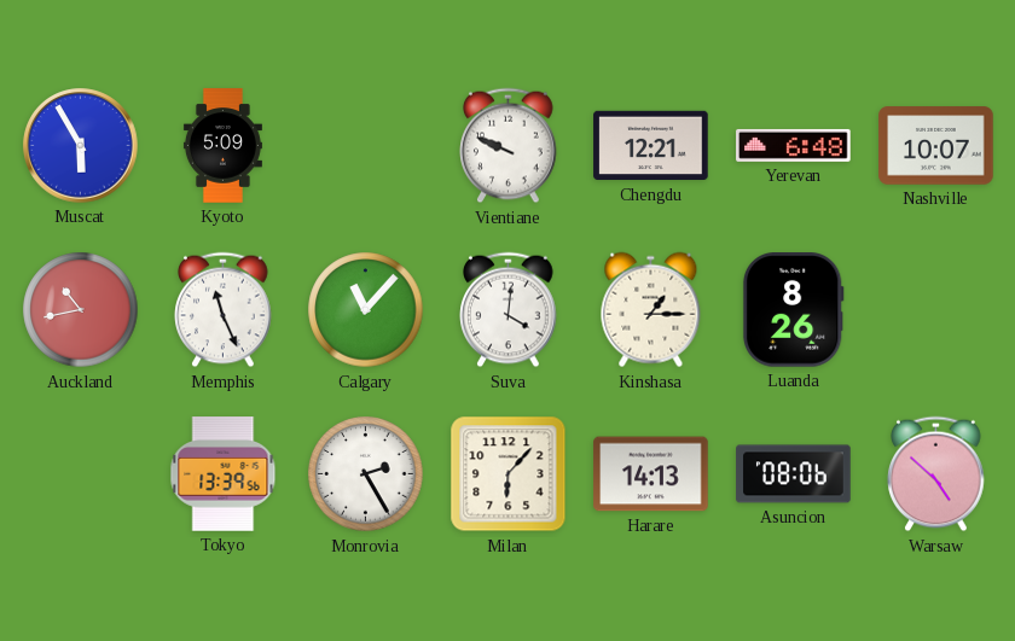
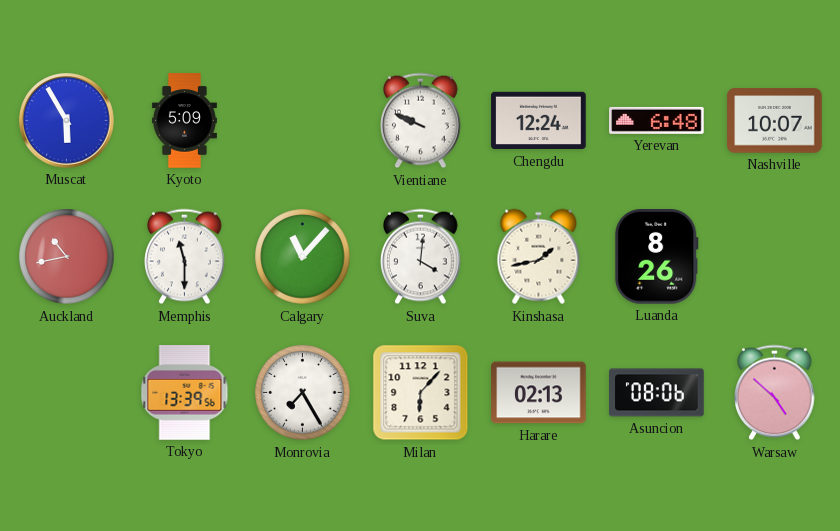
Chengdu: 12:21 -> 12:24 (539, 121)
Memphis: 11:26 -> 11:30 (185, 257)
Kinshasa: 1:15 -> 1:43 (539, 257)
Monrovia: 2:25 -> 7:25 (303, 393)
Harare: 14:13 -> 02:13 (539, 393)
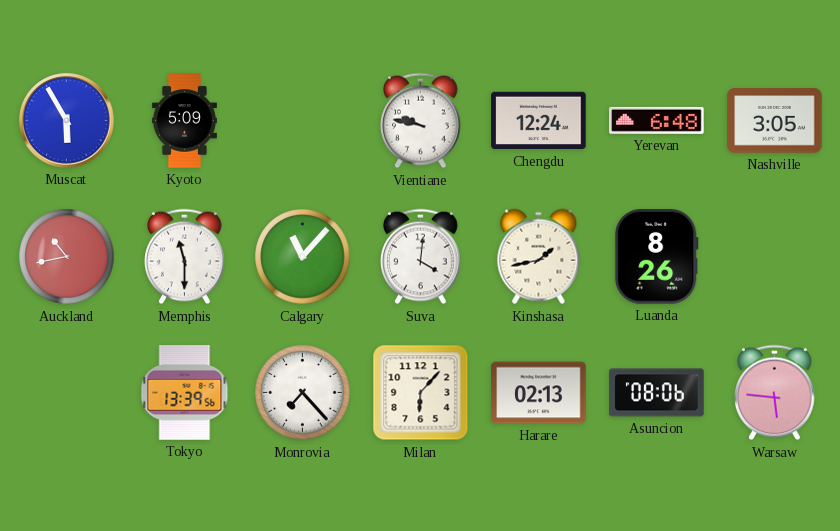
Vientiane: 9:49 -> 9:47 (421, 121)
Nashville: 10:07 -> 3:05 (775, 121)
Monrovia: 7:25 -> 7:23 (303, 393)
Warsaw: 4:52 -> 5:46 (775, 393)
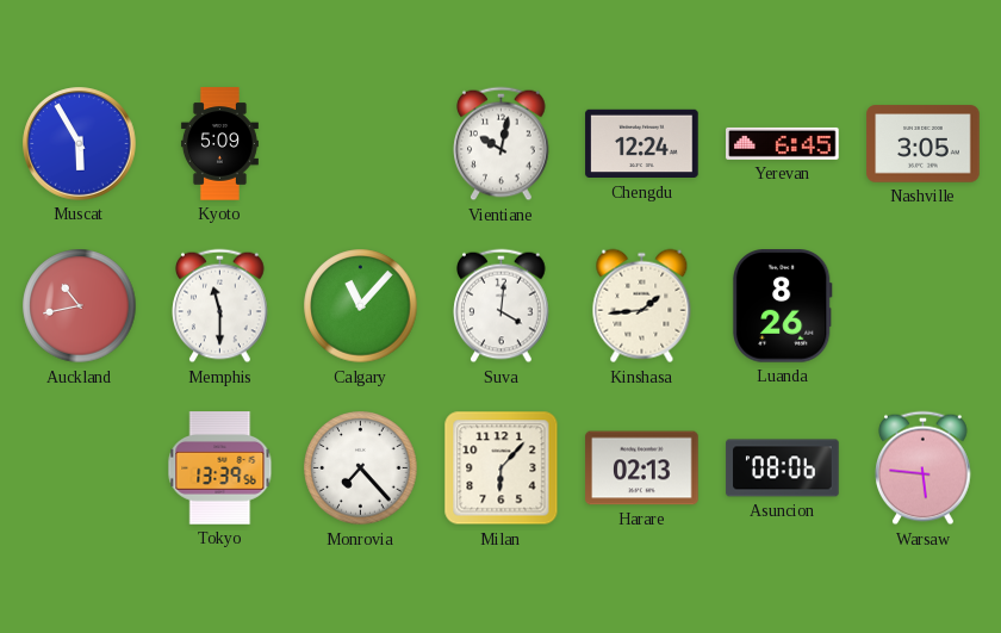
Vientiane: 9:47 -> 10:02 (502, 144)
Yerevan: 6:48 -> 6:45 (783, 143)
Kinshasa: 1:43 -> 1:44 (642, 306)
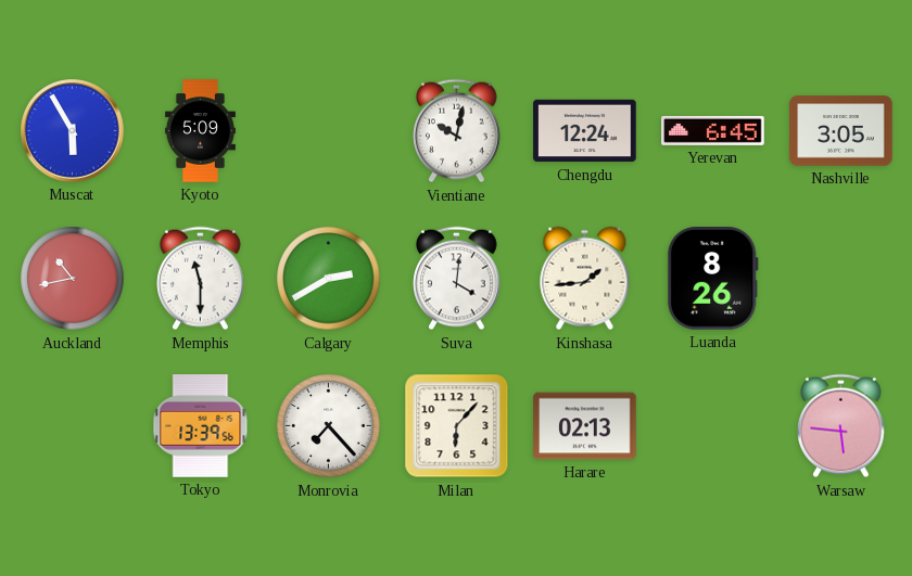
Calgary: 11:07 -> 2:40 (329, 279)
Asuncion: 08:06 -> none (783, 468)
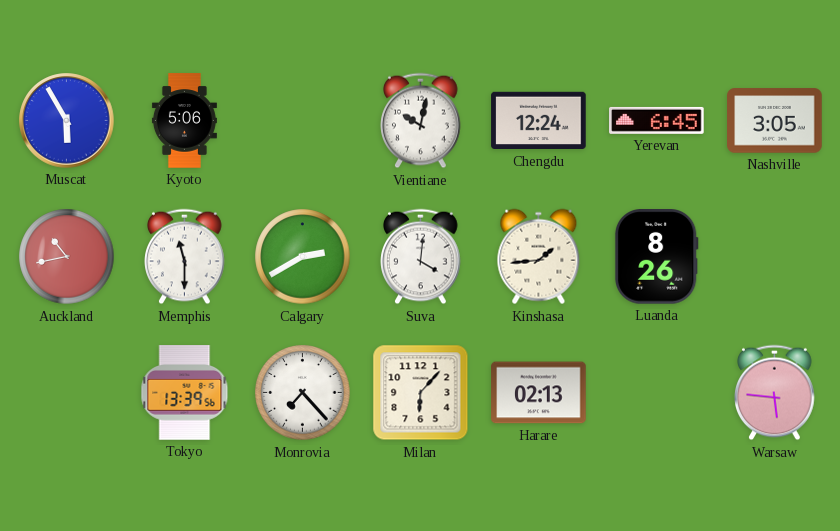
Kyoto: 5:09 -> 5:06 (184, 121)
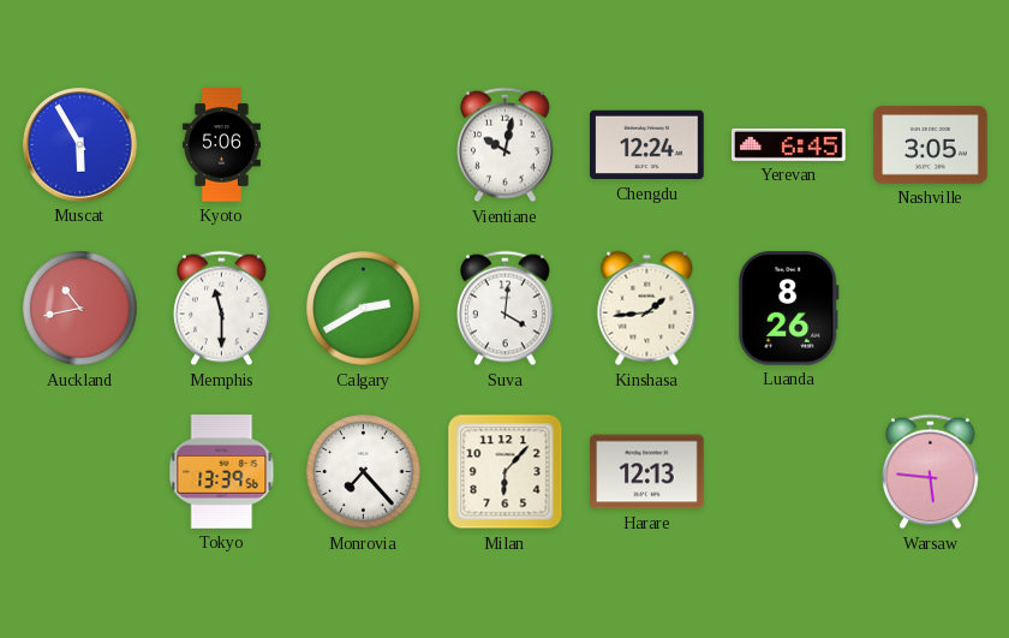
Harare: 02:13 -> 12:13 (647, 472)
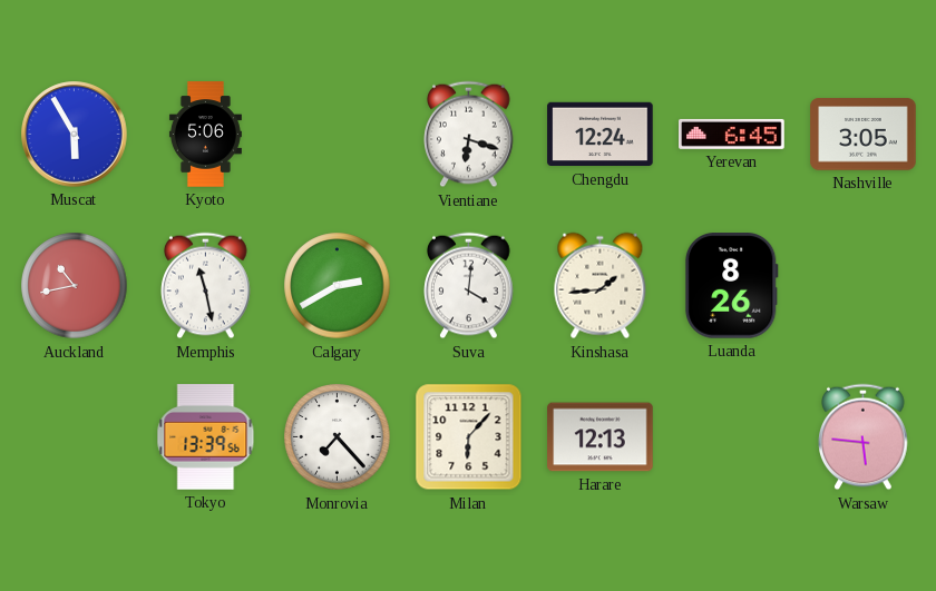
Vientiane: 10:02 -> 6:18 (469, 135)
Memphis: 11:30 -> 11:28 (206, 286)
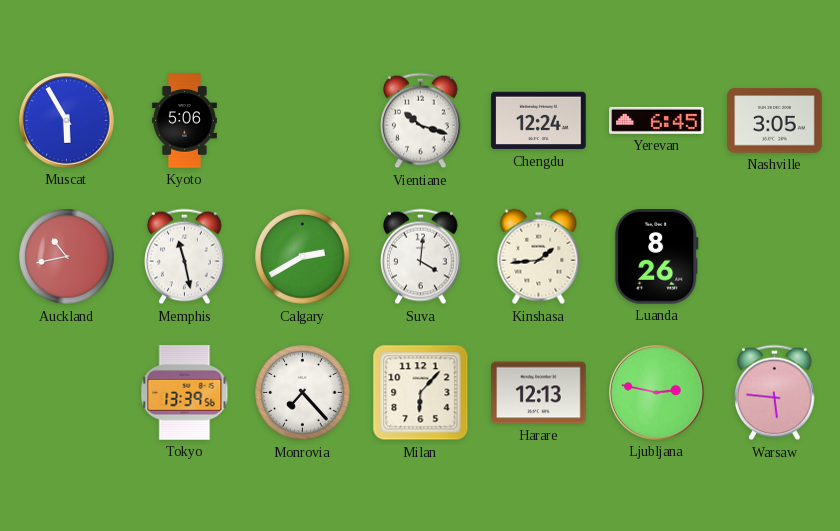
Vientiane: 6:18 -> 10:18 (421, 121)
Ljubljana: none -> 2:47 (657, 393)
